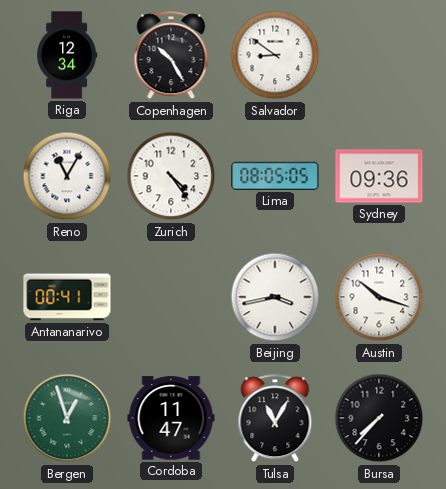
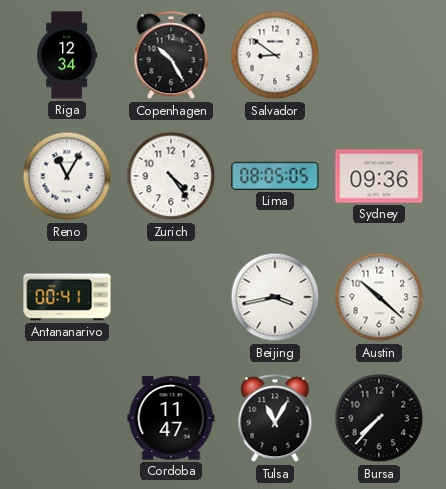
Austin: 10:18 -> 10:22 (379, 297)
Bergen: 12:57 -> none (67, 418)
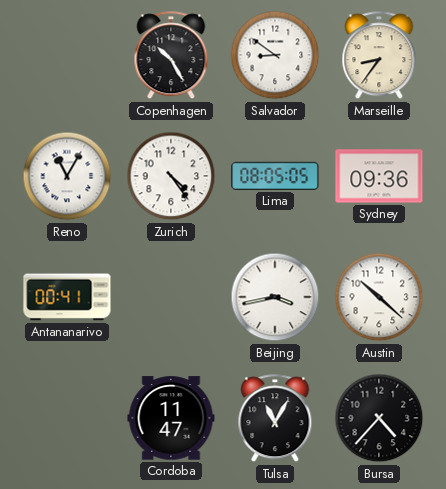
Riga: 12:34 -> none (67, 55)
Marseille: none -> 8:36 (379, 56)
Bursa: 7:37 -> 4:37 (379, 418)
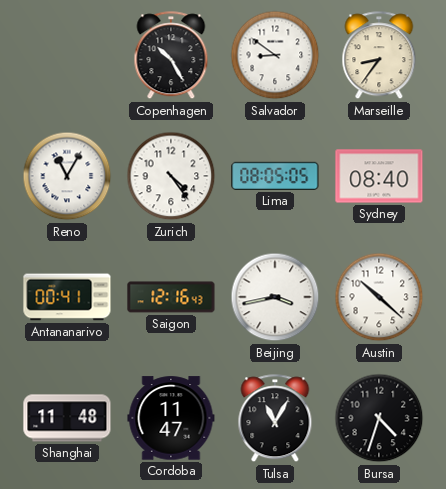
Sydney: 09:36 -> 08:40 (379, 176)
Saigon: none -> 12:16 (171, 297)
Shanghai: none -> 11:48 (67, 418)
Bursa: 4:37 -> 4:33 (379, 418)
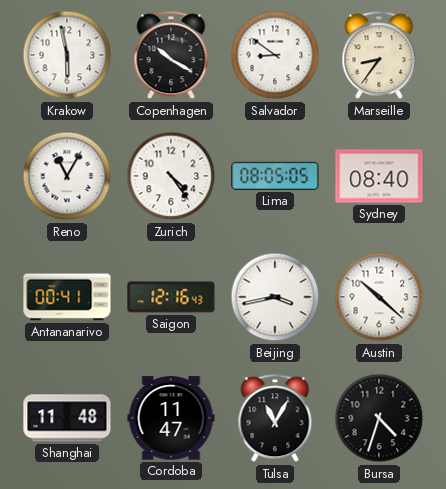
Krakow: none -> 5:58 (67, 55)
Copenhagen: 10:25 -> 10:20 (171, 56)
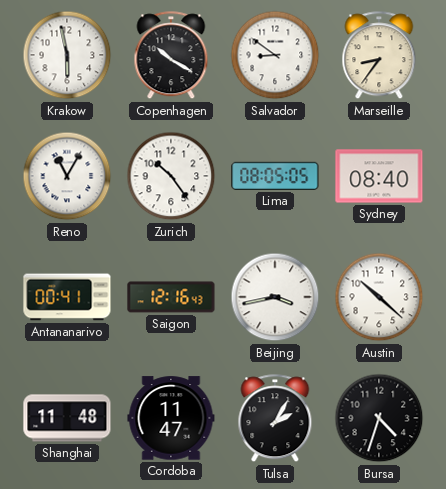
Zurich: 4:24 -> 10:24 (171, 176)
Tulsa: 11:05 -> 2:05 (275, 419)
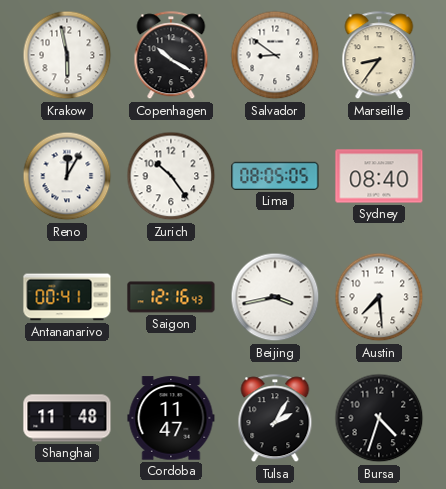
Reno: 11:05 -> 12:05 (67, 176)
Austin: 10:22 -> 7:29 (379, 297)
